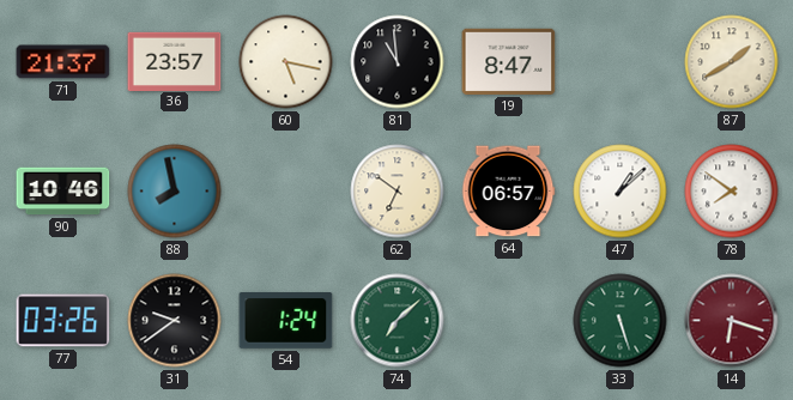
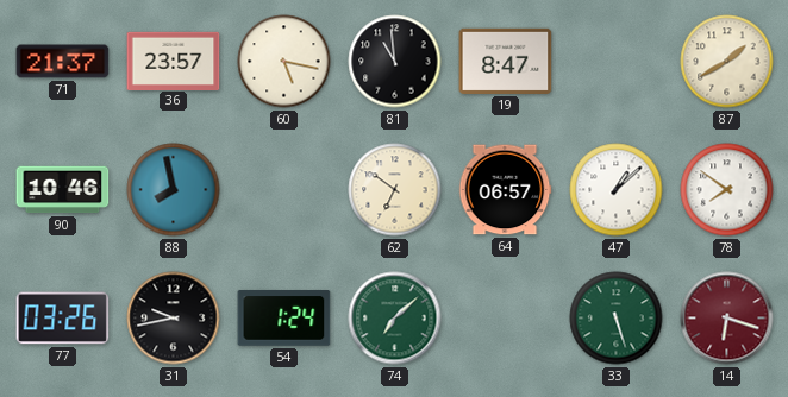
31: 9:39 -> 9:43 (174, 319)
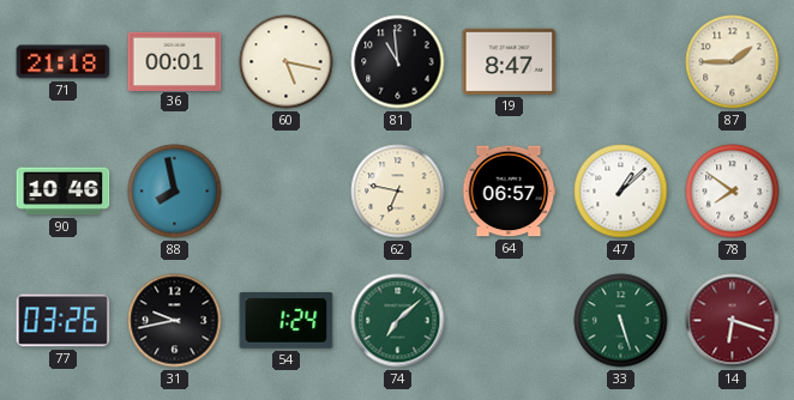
71: 21:37 -> 21:18 (64, 62)
36: 23:57 -> 00:01 (175, 61)
87: 1:40 -> 1:45 (733, 62)
62: 6:51 -> 6:47 (398, 192)
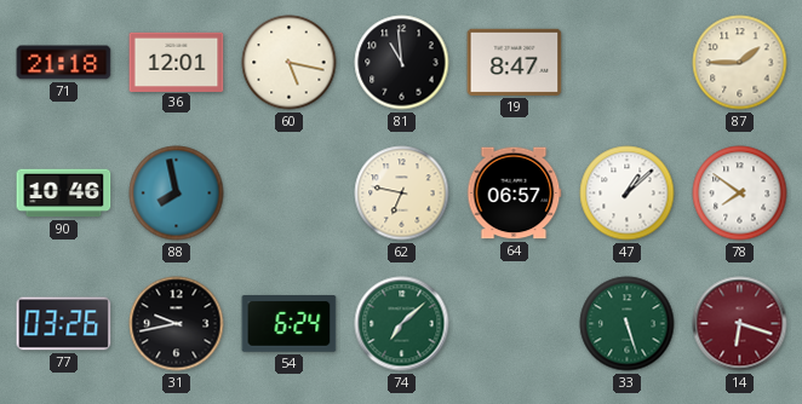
36: 00:01 -> 12:01 (177, 62)
54: 1:24 -> 6:24 (290, 324)
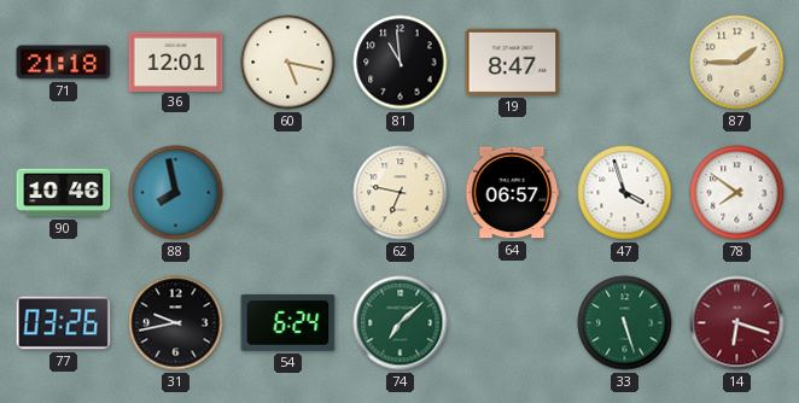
47: 1:08 -> 3:57 (625, 193)
